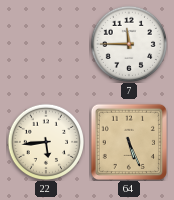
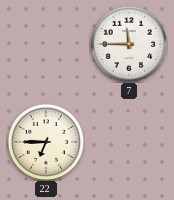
22: 5:44 -> 6:45 (45, 141)
64: 5:26 -> none (129, 142)
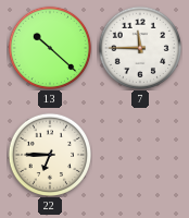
13: none -> 10:22 (49, 47)
